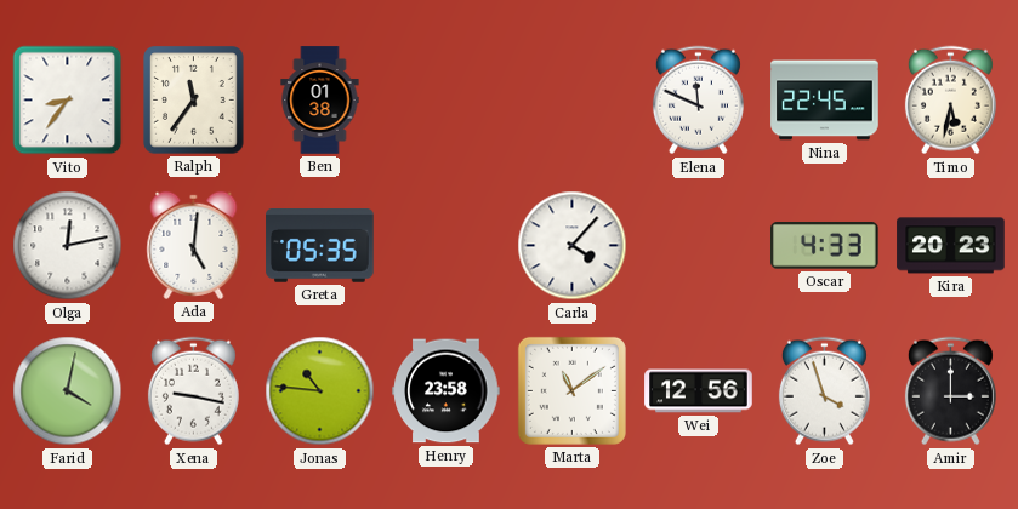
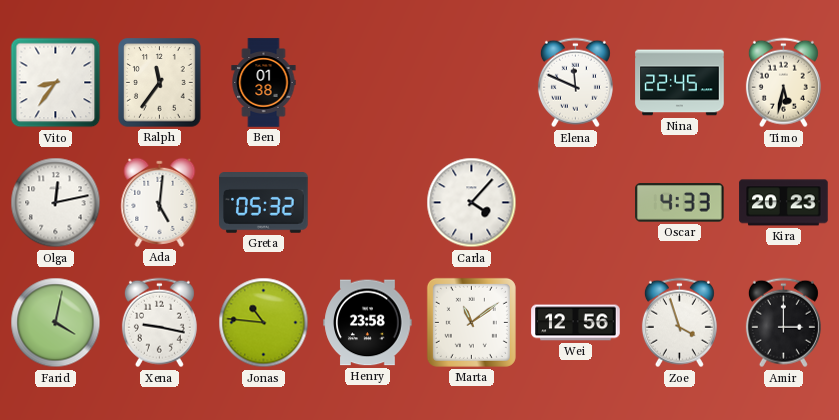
Greta: 05:35 -> 05:32 (264, 203)
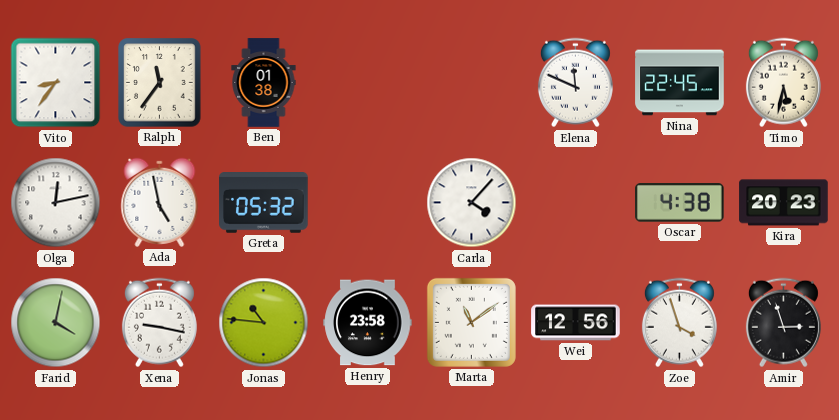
Ada: 5:01 -> 4:58 (160, 202)
Oscar: 4:33 -> 4:38 (680, 203)
Amir: 3:00 -> 2:57 (783, 323)
